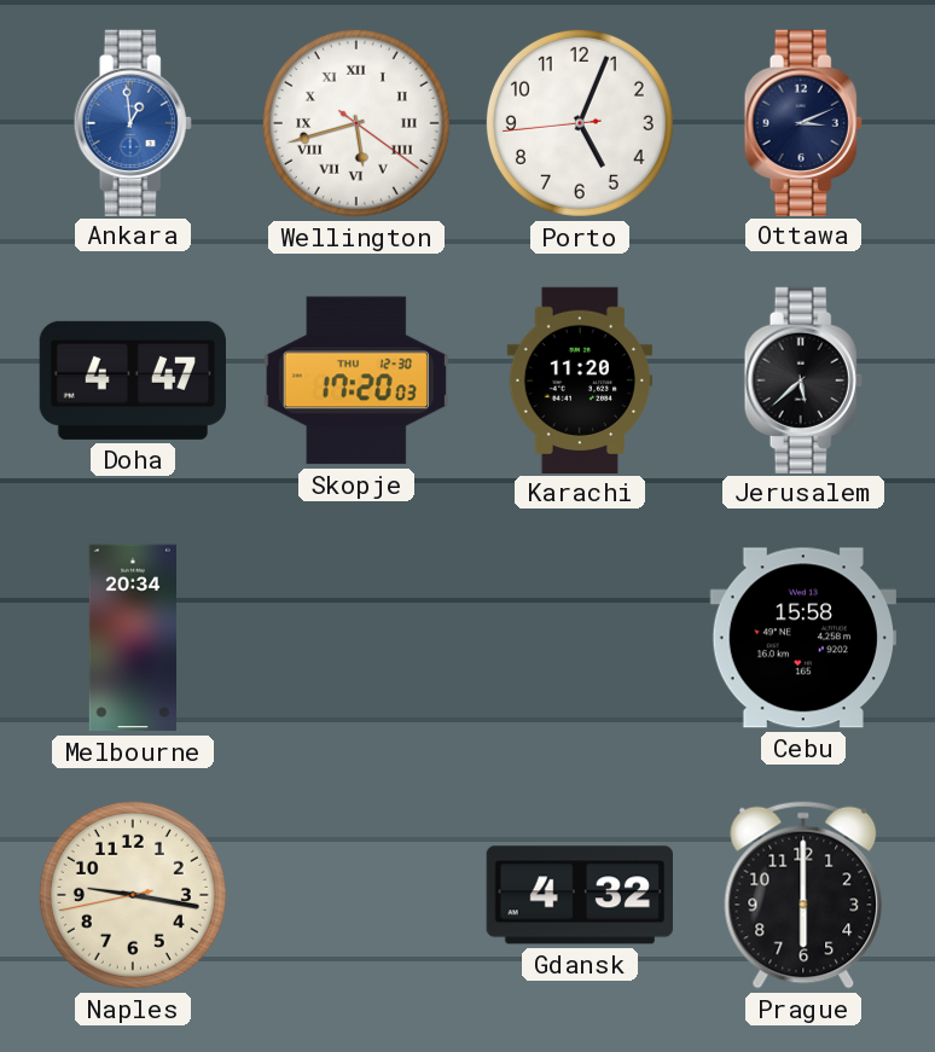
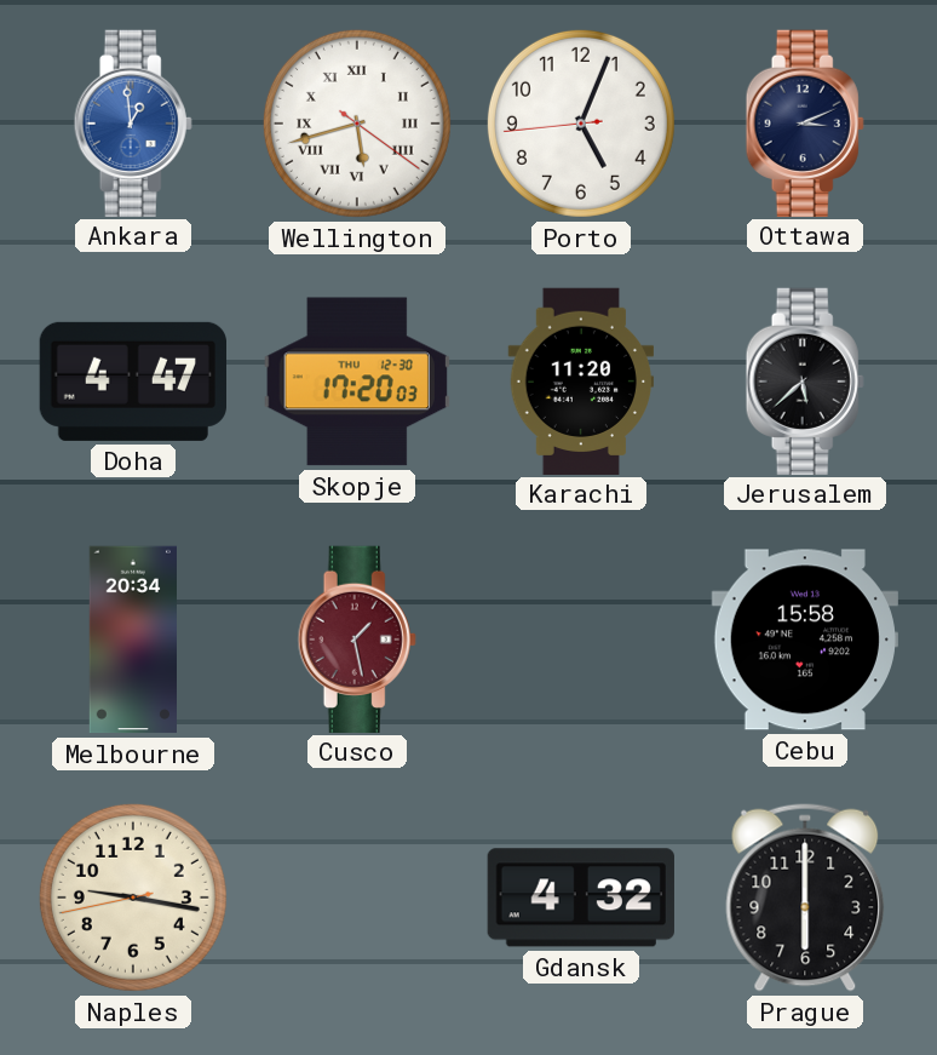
Cusco: none -> 1:28 (357, 638)
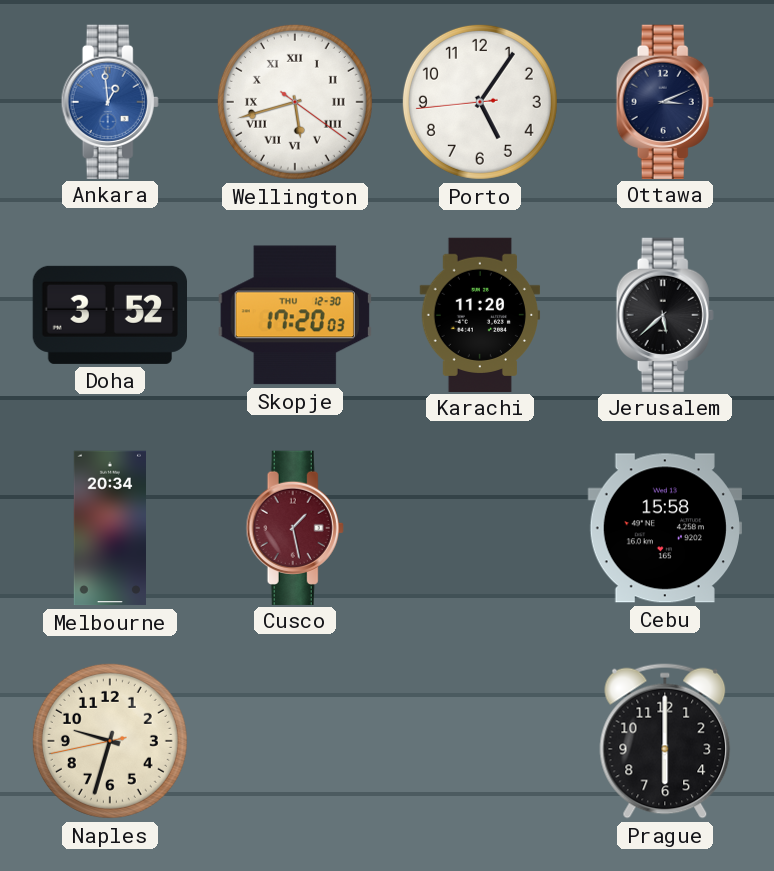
Porto: 5:03 -> 5:05 (480, 102)
Doha: 4:47 -> 3:52 (109, 315)
Naples: 9:16 -> 9:32 (110, 741)
Gdansk: 4:32 -> none (581, 898)
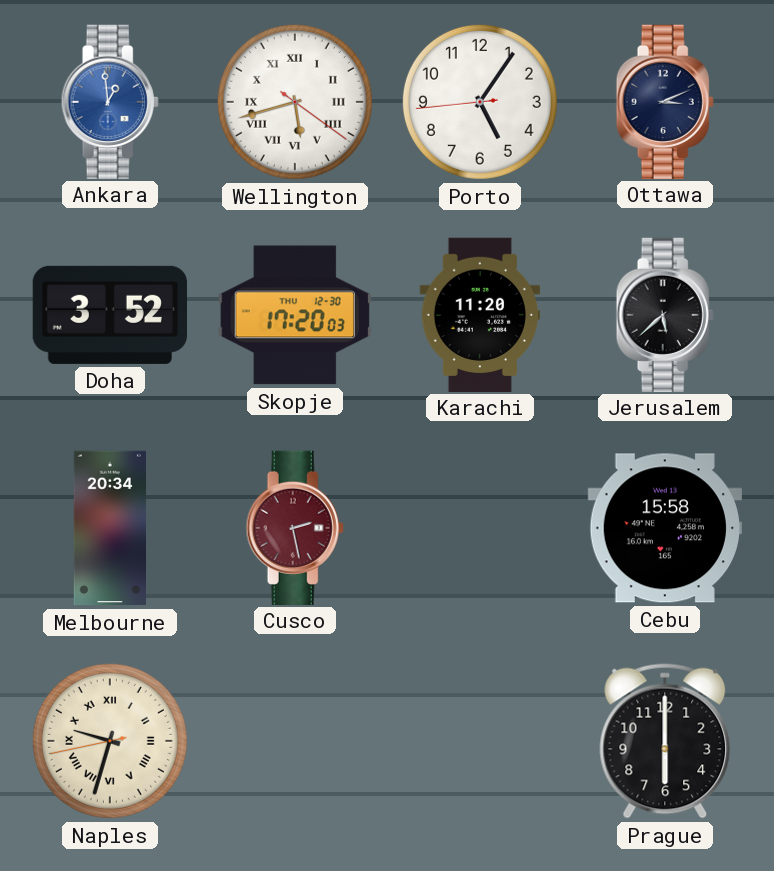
Cusco: 1:28 -> 2:28 (295, 527)
Naples numerals: Arabic -> Roman (110, 741)
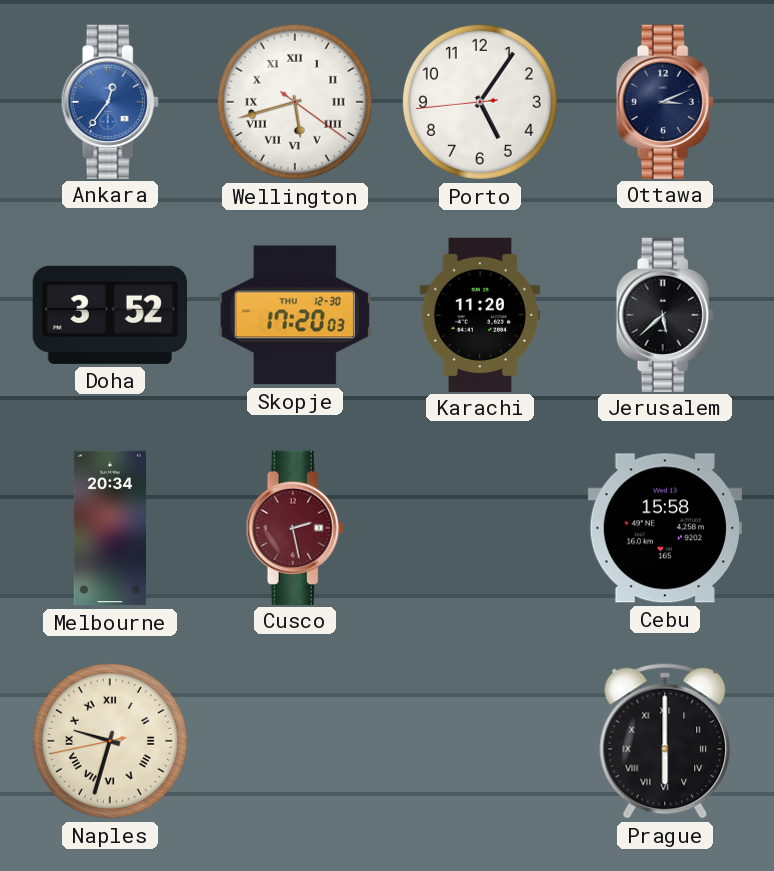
Ankara: 12:59 -> 12:36 (110, 101)
Prague numerals: Arabic -> Roman (665, 741)
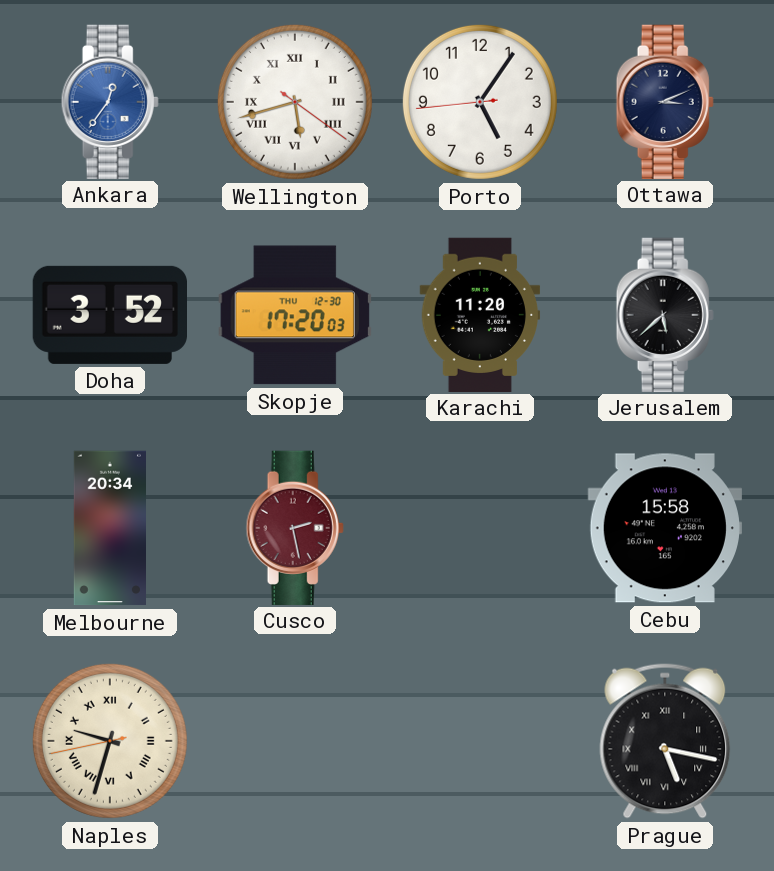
Prague: 6:00 -> 5:17 (665, 741)
